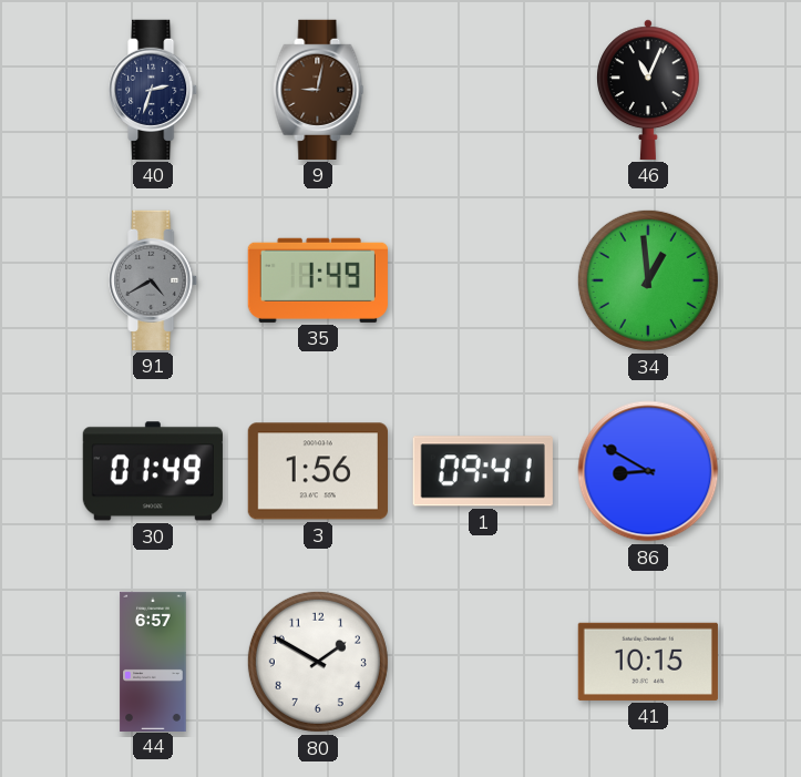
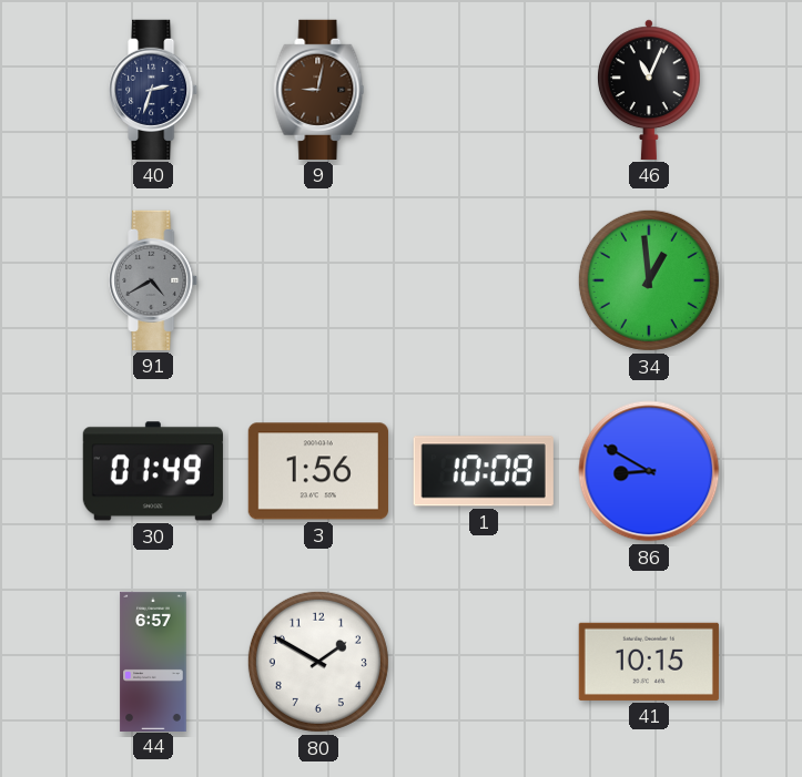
35: 1:49 -> none (318, 280)
1: 09:41 -> 10:08 (484, 471)
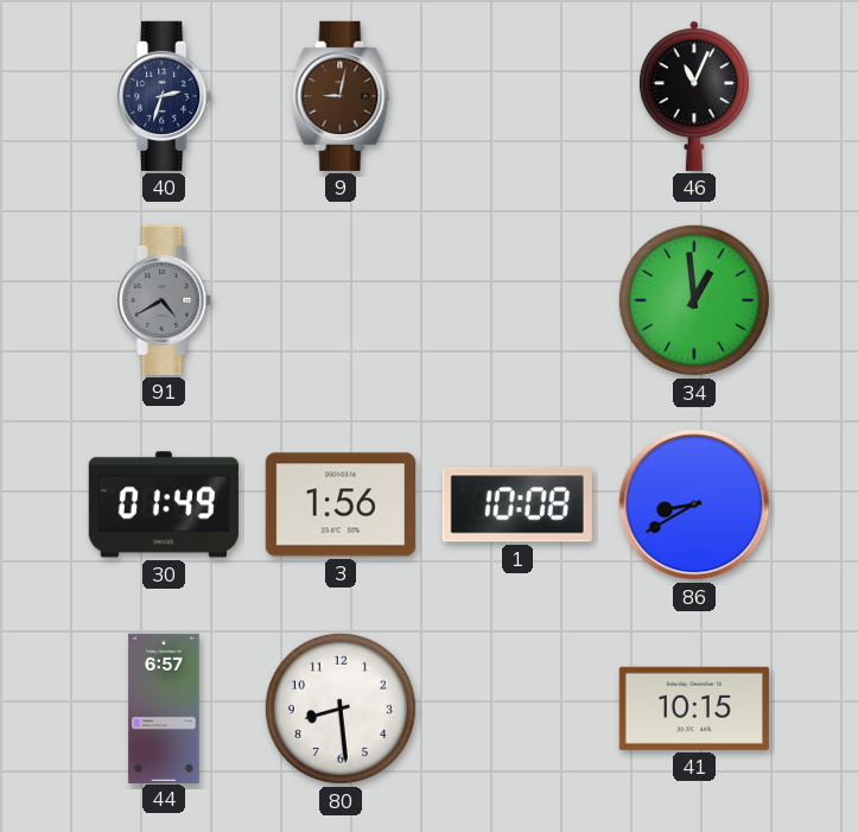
86: 8:50 -> 8:40 (694, 504)
80: 1:50 -> 8:29 (341, 709)
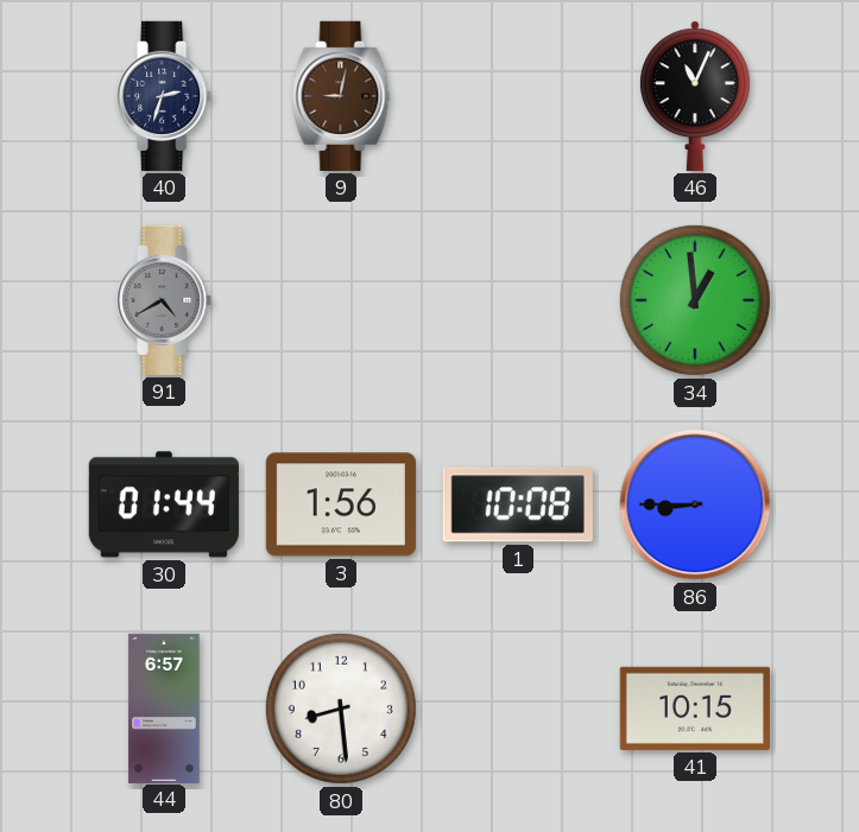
30: 01:49 -> 01:44 (164, 504)
86: 8:40 -> 8:45 (695, 504)
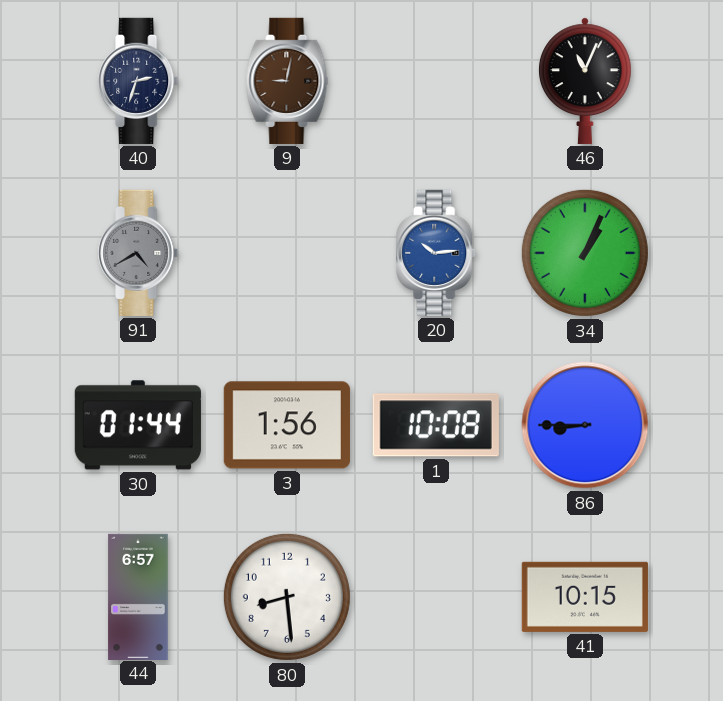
20: none -> 10:14 (437, 253)
34: 12:59 -> 1:04 (585, 253)
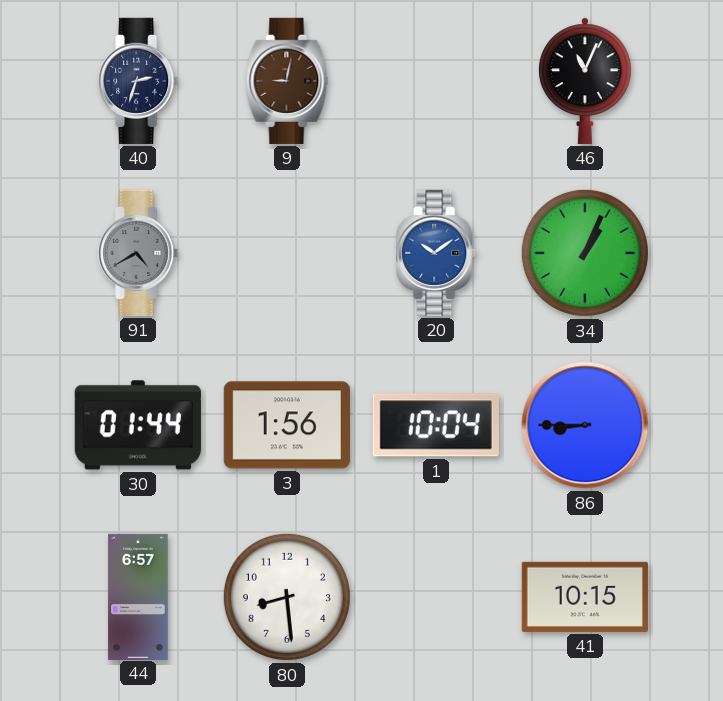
20: 10:14 -> 10:09 (437, 253)
1: 10:08 -> 10:04 (436, 425)
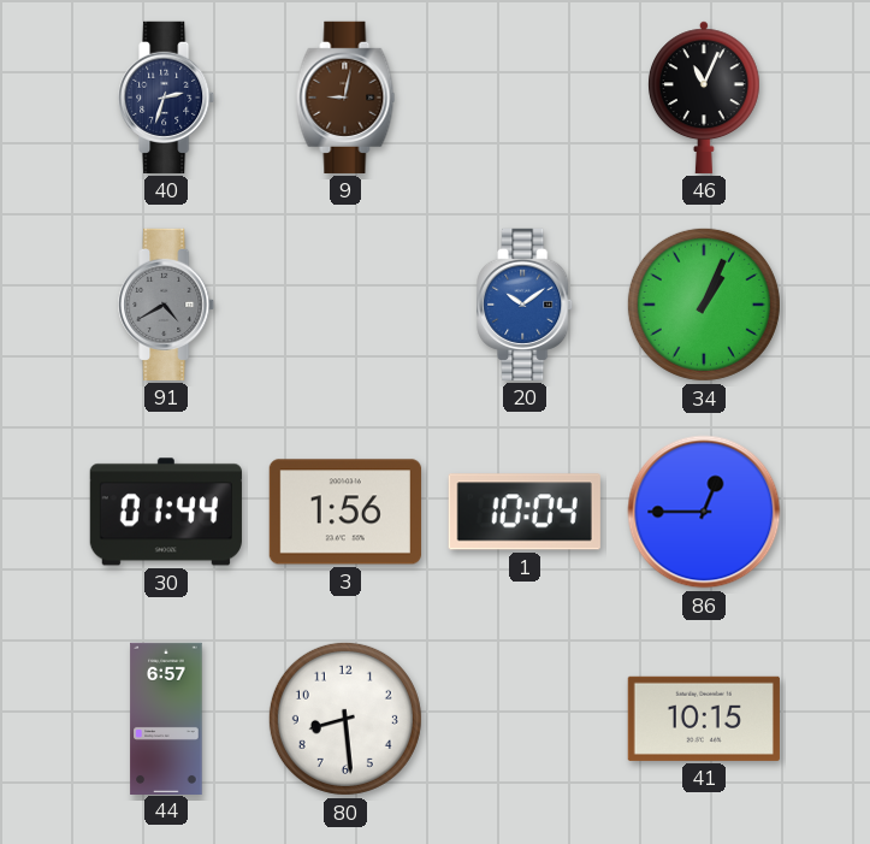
86: 8:45 -> 12:45 (704, 512)
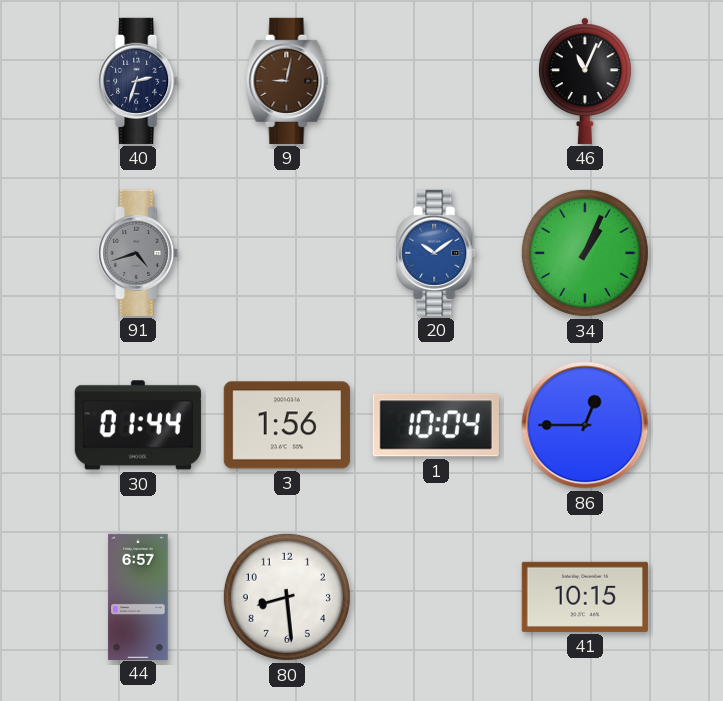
91: 4:40 -> 4:42 (139, 253)
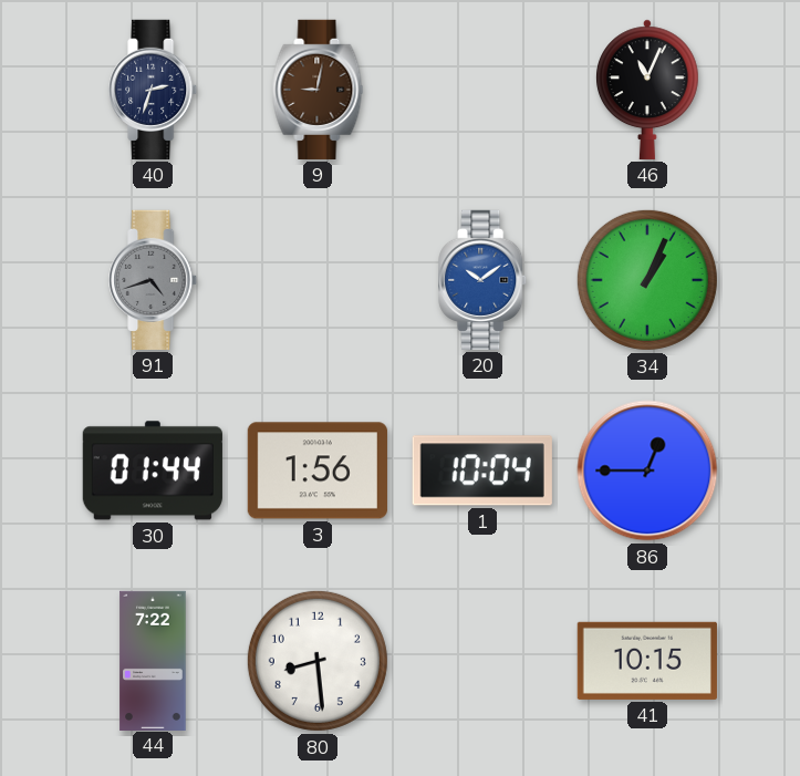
44: 6:57 -> 7:22 (153, 660)
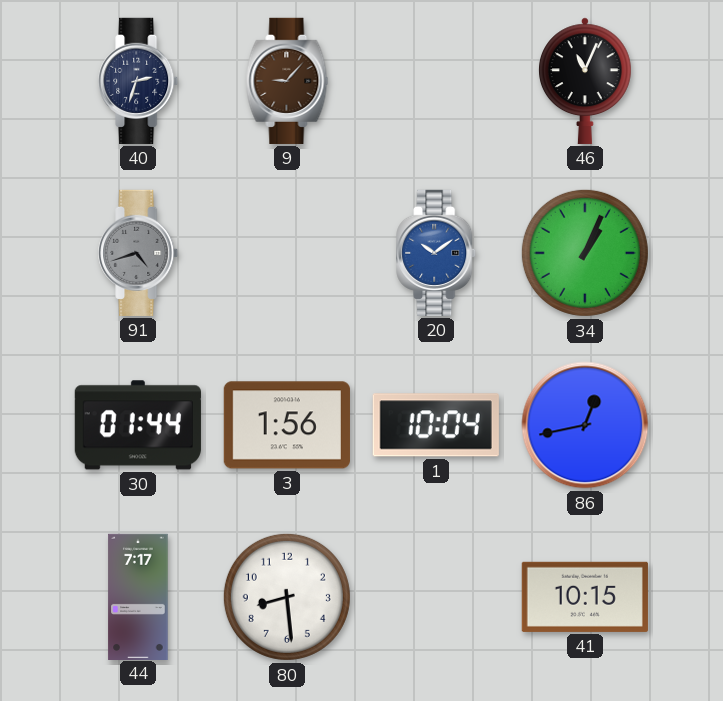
9: 9:02 -> 9:07 (287, 81)
86: 12:45 -> 12:43 (585, 425)
44: 7:22 -> 7:17 (138, 596)
